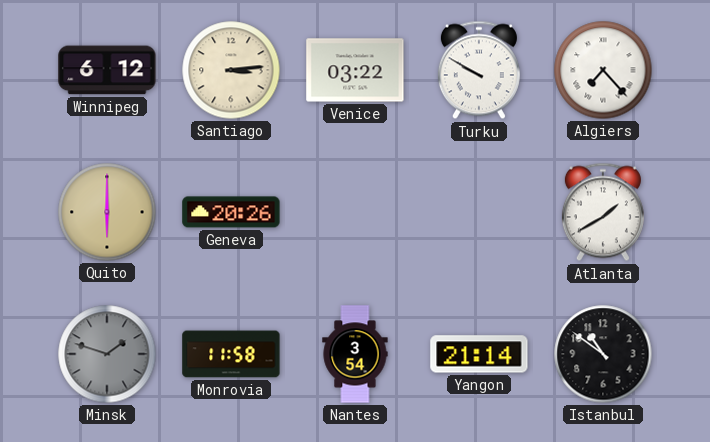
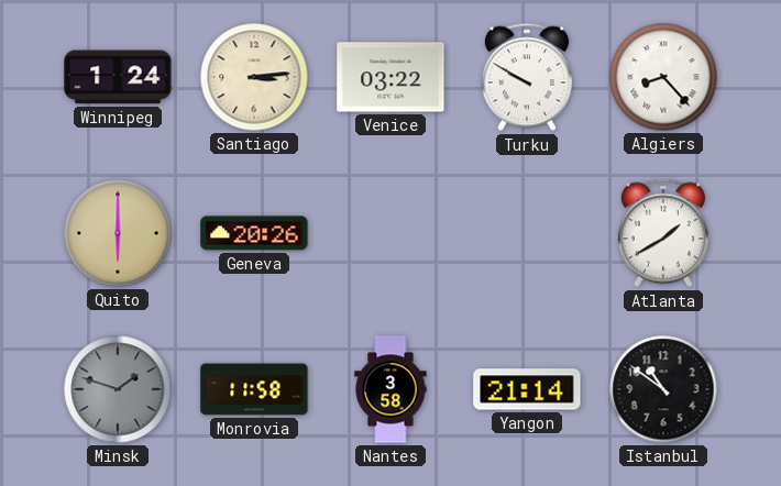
Winnipeg: 6:12 -> 1:24 (118, 77)
Algiers: 7:23 -> 8:23 (663, 77)
Nantes: 3:54 -> 3:58 (391, 389)
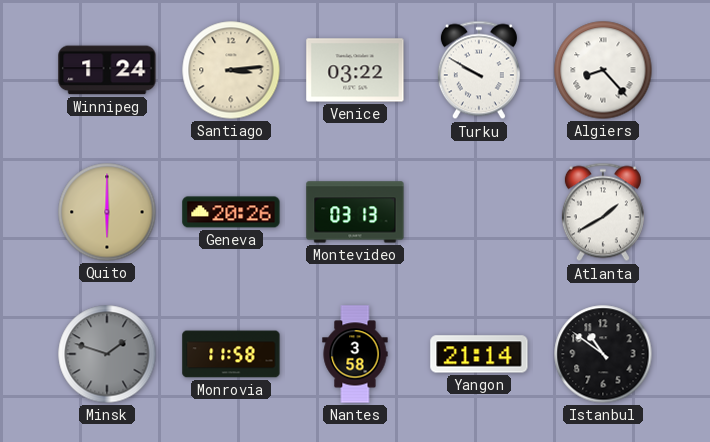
Montevideo: none -> 03:13 (355, 212)
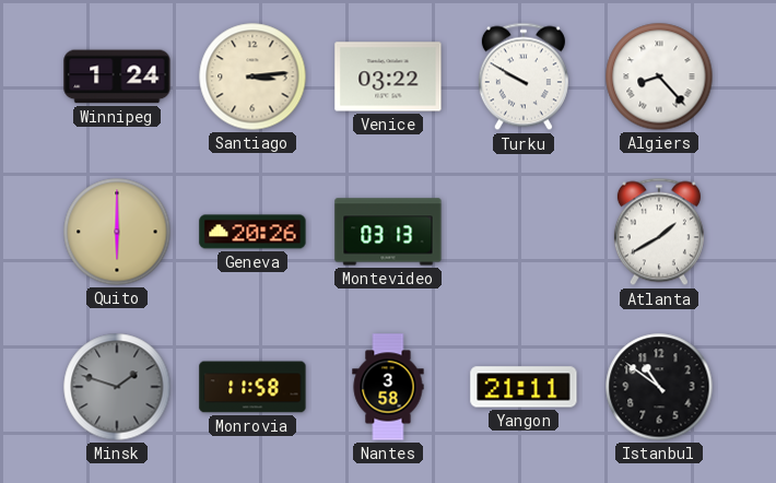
Yangon: 21:14 -> 21:11 (524, 387)
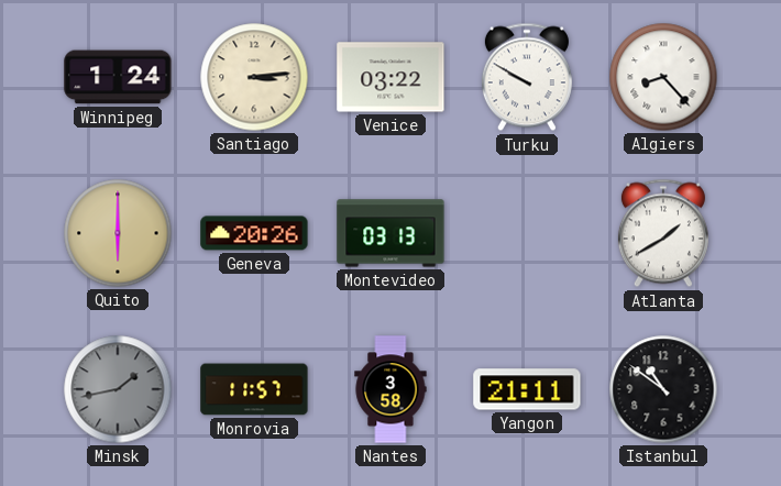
Minsk: 1:48 -> 1:43 (118, 389)
Monrovia: 11:58 -> 11:57 (254, 389)
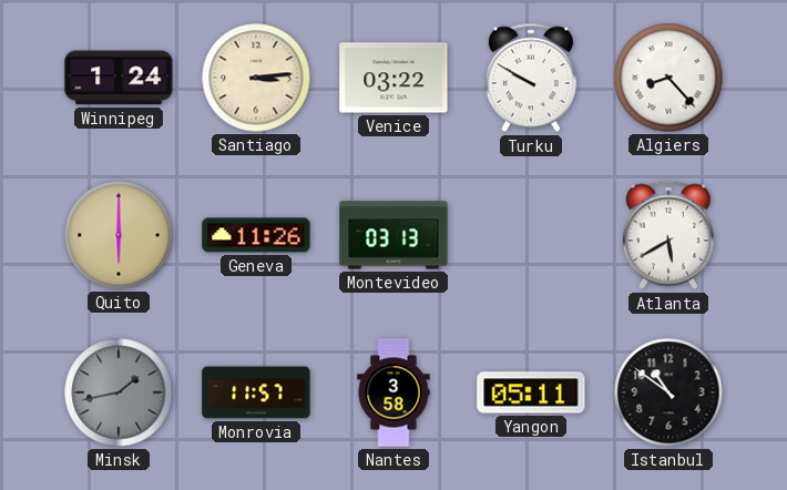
Geneva: 20:26 -> 11:26 (256, 235)
Atlanta: 1:40 -> 5:40 (668, 235)
Yangon: 21:11 -> 05:11 (531, 392)
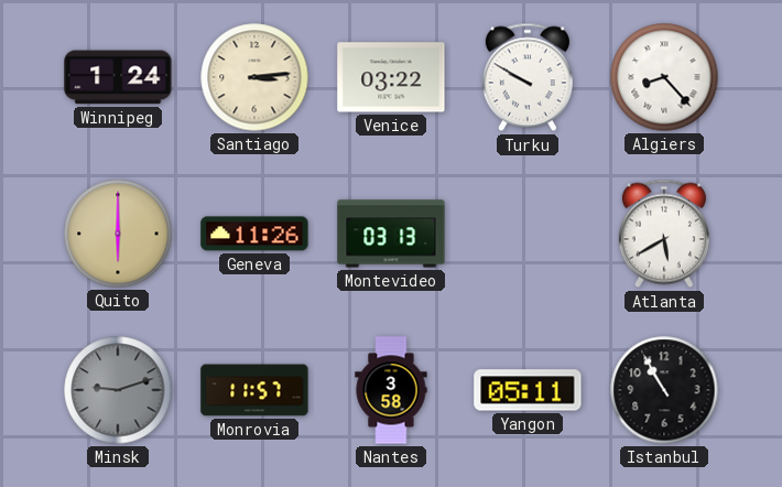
Minsk: 1:43 -> 9:12 (118, 390)
Istanbul: 10:51 -> 10:55 (664, 390)
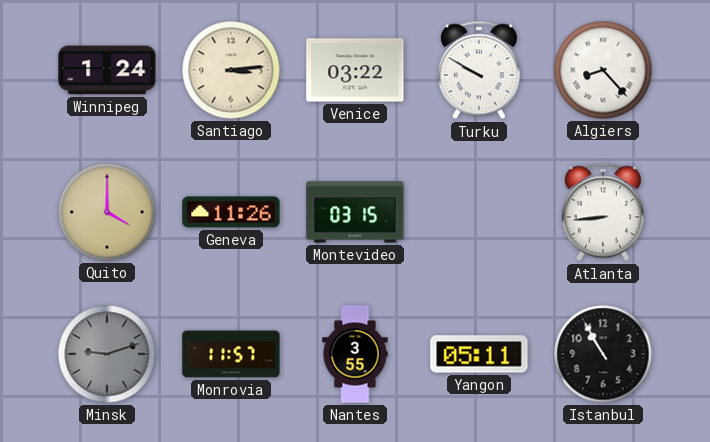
Quito: 6:00 -> 4:00 (107, 212)
Montevideo: 03:13 -> 03:15 (355, 212)
Atlanta: 5:40 -> 8:44 (603, 212)
Nantes: 3:58 -> 3:55 (355, 354)
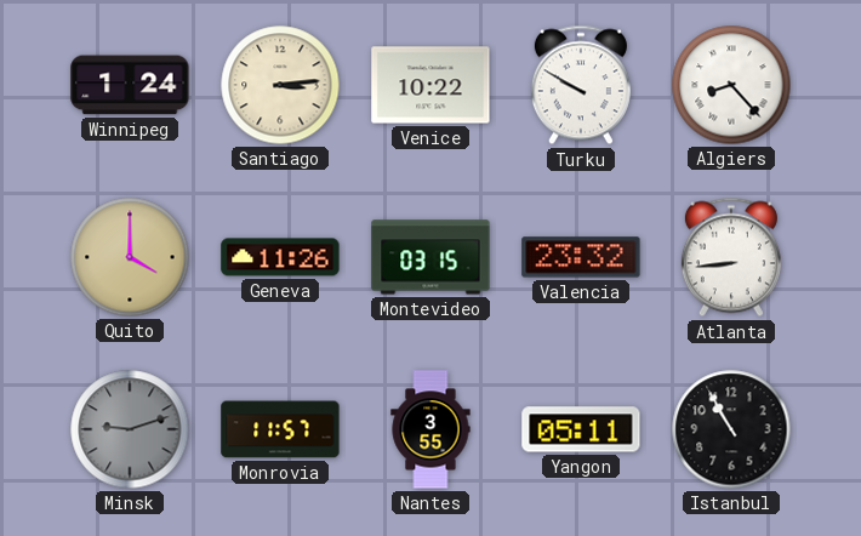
Venice: 03:22 -> 10:22 (430, 85)
Valencia: none -> 23:32 (581, 257)
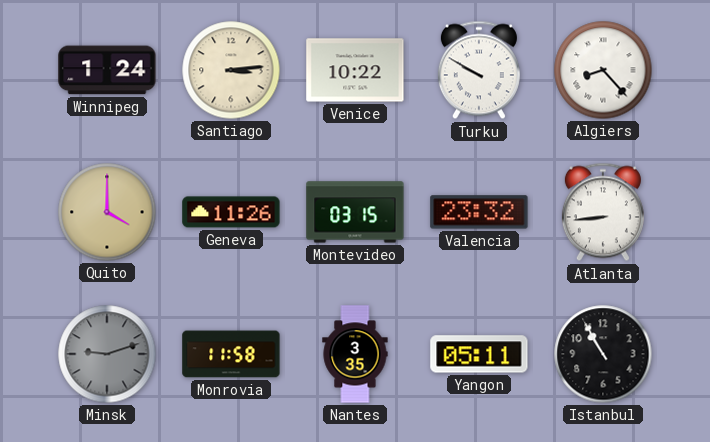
Monrovia: 11:57 -> 11:58 (231, 354)
Nantes: 3:55 -> 3:35 (355, 354)
